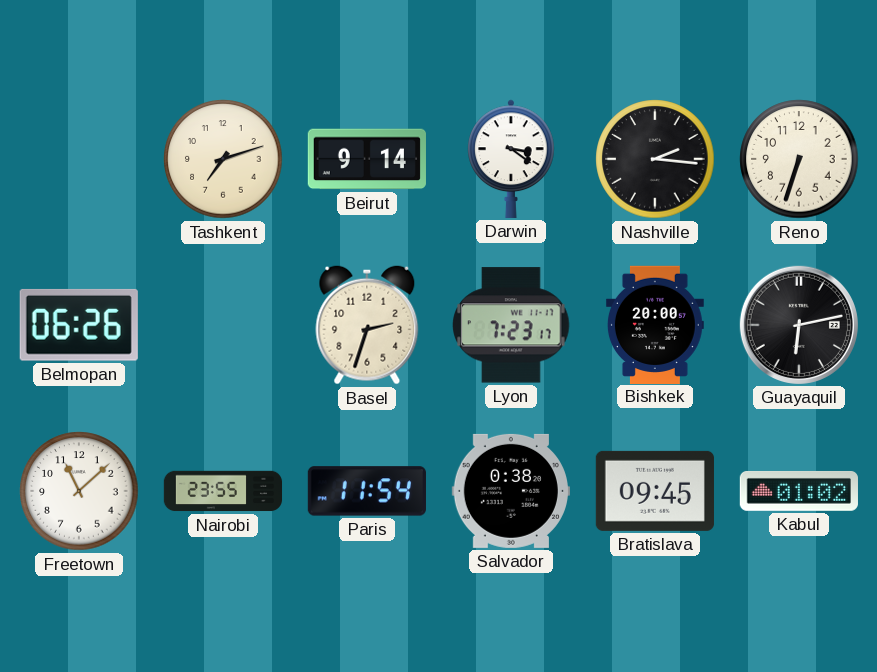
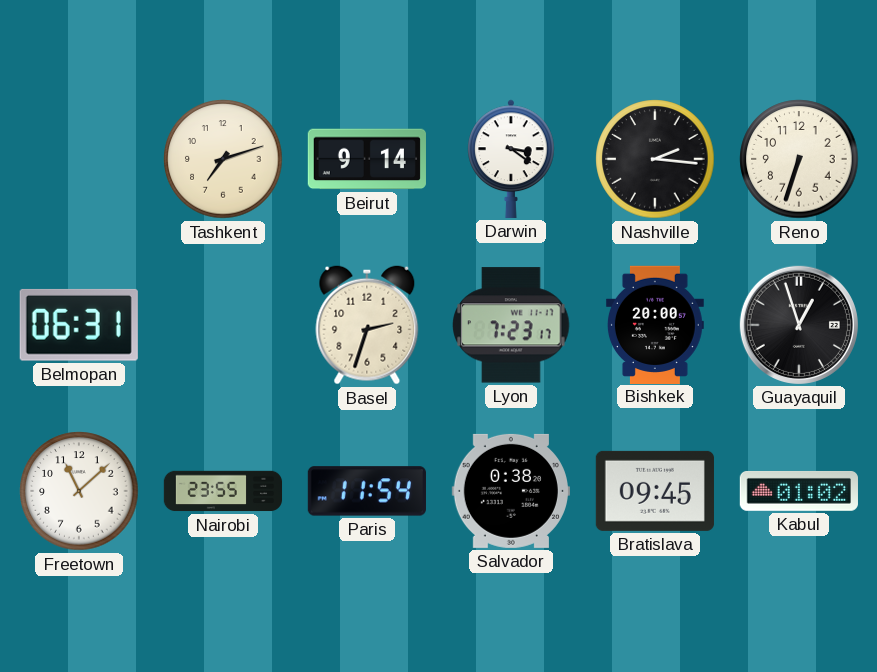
Belmopan: 06:26 -> 06:31 (79, 325)
Guayaquil: 6:13 -> 12:57 (799, 325)
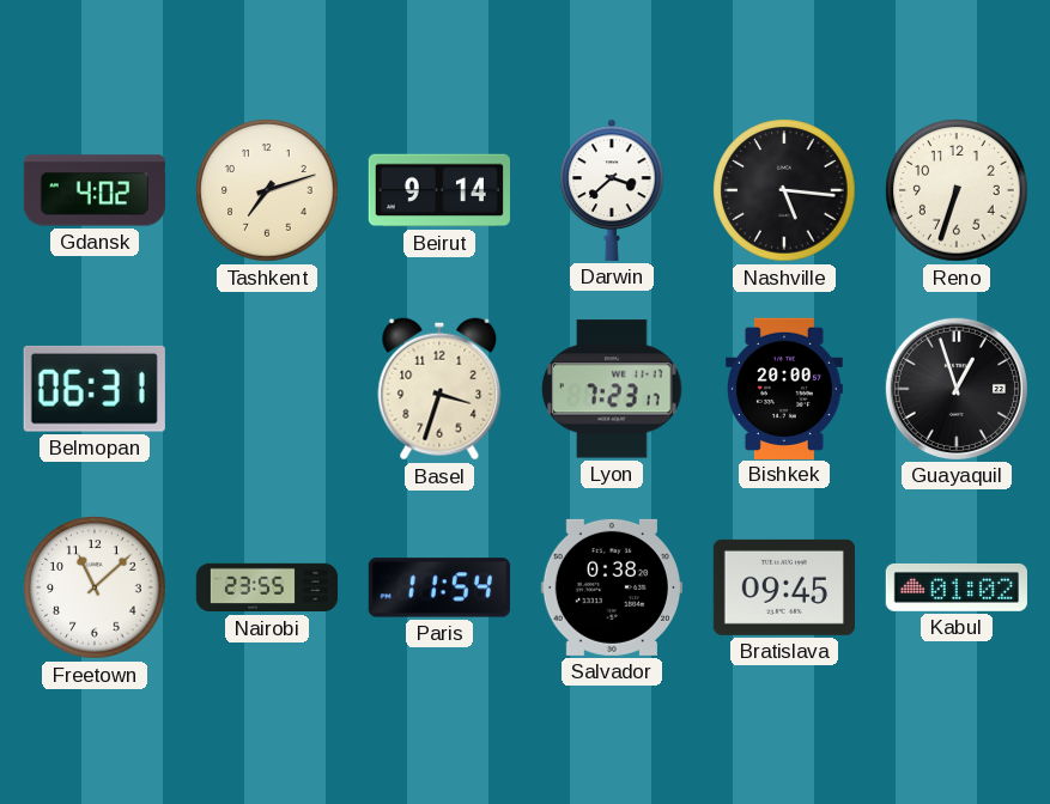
Gdansk: none -> 4:02 (95, 190)
Darwin: 3:21 -> 3:38 (612, 190)
Nashville: 2:16 -> 5:16 (784, 190)
Basel: 2:33 -> 3:33 (439, 389)
